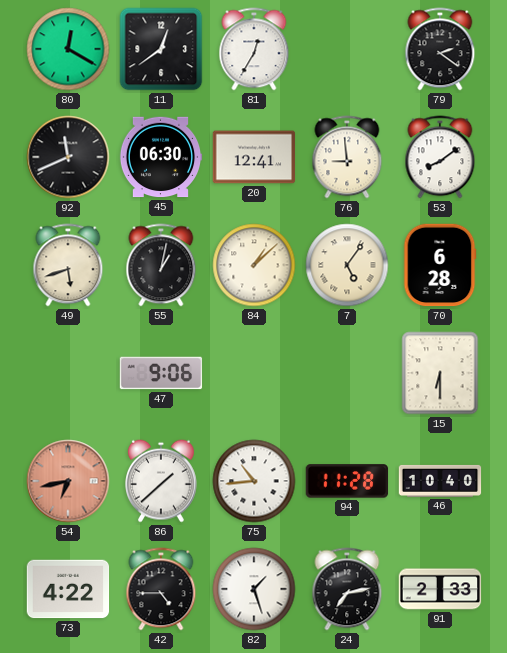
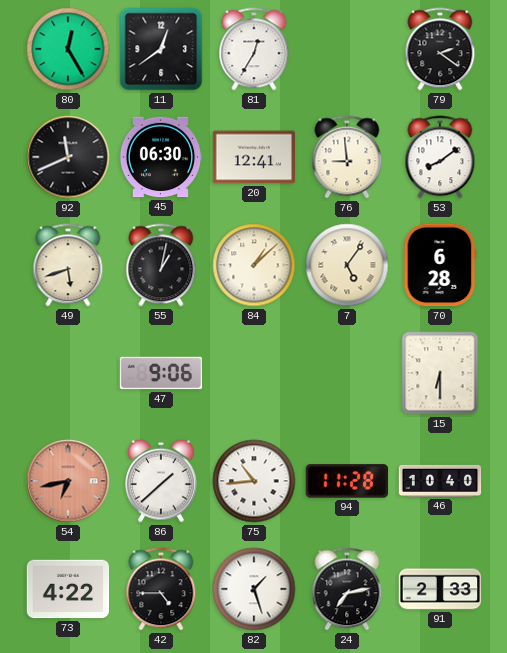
80: 12:20 -> 12:25 (68, 49)
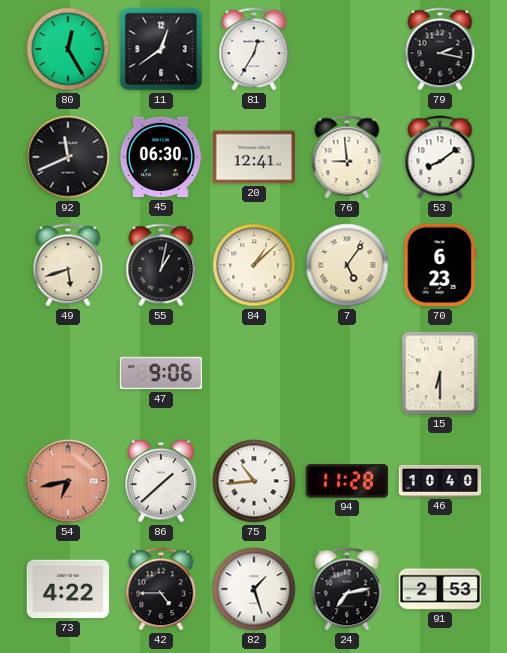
79: 2:21 -> 2:17 (440, 49)
70: 6:28 -> 6:23 (440, 265)
91: 2:33 -> 2:53 (440, 589)
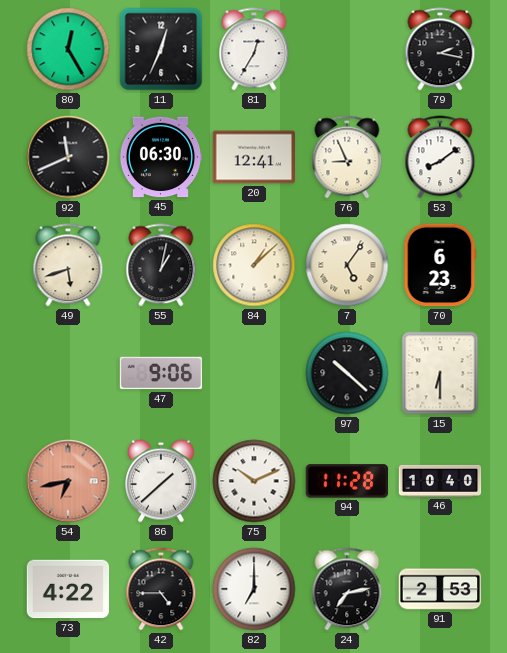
11: 12:39 -> 12:34 (161, 49)
76: 8:59 -> 8:56 (347, 157)
97: none -> 10:22 (347, 373)
75: 10:44 -> 10:11 (254, 481)
82: 1:27 -> 7:00 (254, 589)
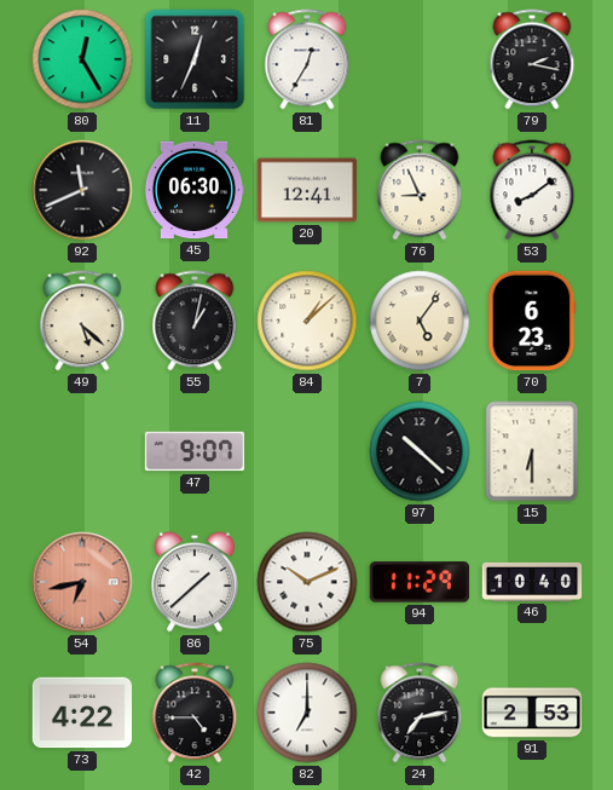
49: 5:42 -> 5:22 (82, 321)
47: 9:06 -> 9:07 (195, 451)
94: 11:28 -> 11:29 (420, 582)
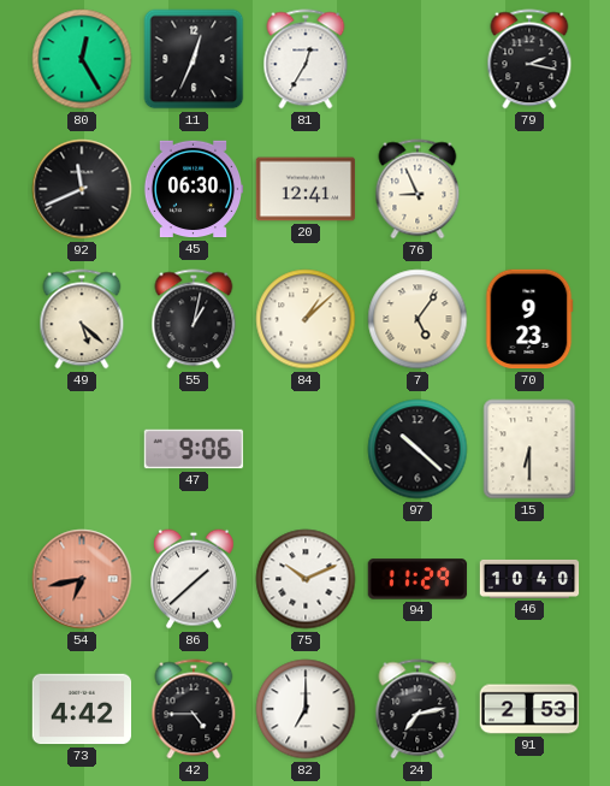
53: 8:09 -> none (532, 190)
70: 6:23 -> 9:23 (529, 319)
47: 9:07 -> 9:06 (194, 449)
73: 4:22 -> 4:42 (82, 709)
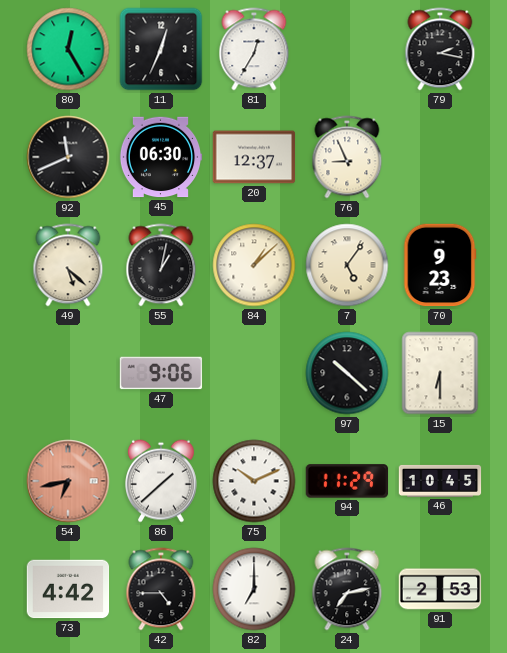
20: 12:41 -> 12:37 (254, 157)
46: 10:40 -> 10:45 (440, 481)
